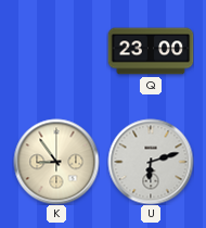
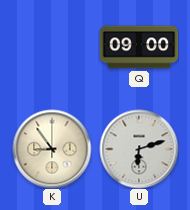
Q: 23:00 -> 09:00 (139, 47)
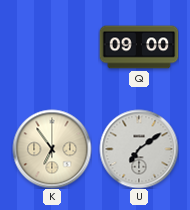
K: 8:54 -> 6:54 (52, 149)
U: 6:12 -> 7:09 (139, 149)
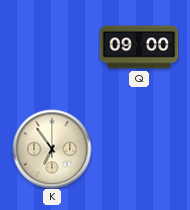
U: 7:09 -> none (139, 149)
